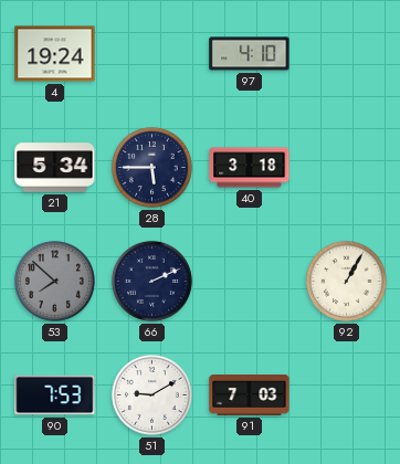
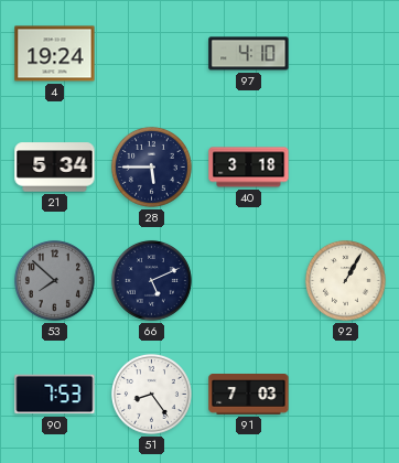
66: 2:11 -> 5:11 (151, 280)
51: 9:10 -> 8:24 (151, 394)
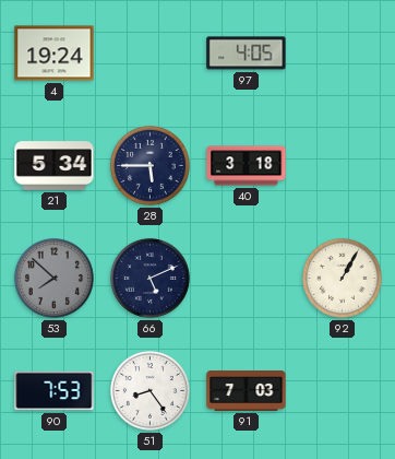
97: 4:10 -> 4:05 (247, 54)
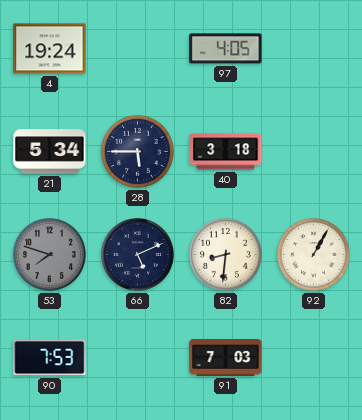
53: 7:52 -> 7:48 (49, 254)
82: none -> 8:31 (225, 254)
51: 8:24 -> none (149, 390)
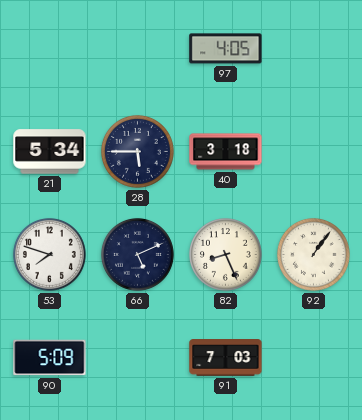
4: 19:24 -> none (50, 49)
53 dial: grey -> white (49, 254)
82: 8:31 -> 8:26 (225, 254)
92: 1:05 -> 1:06 (313, 254)
90: 7:53 -> 5:09 (50, 358)
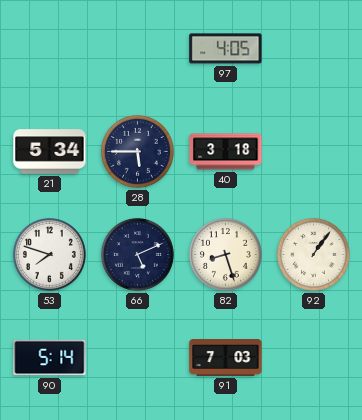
82: 8:26 -> 8:27 (225, 254)
90: 5:09 -> 5:14 (50, 358)
